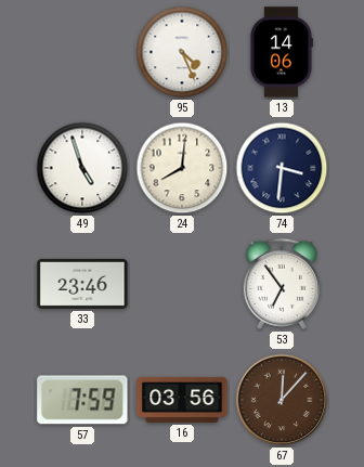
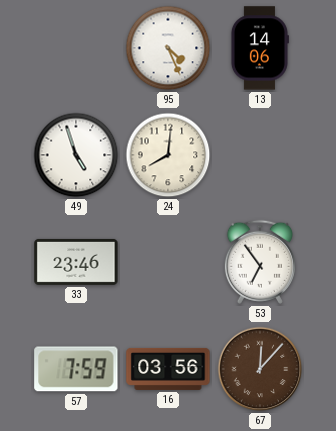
74: 3:31 -> none (282, 168)
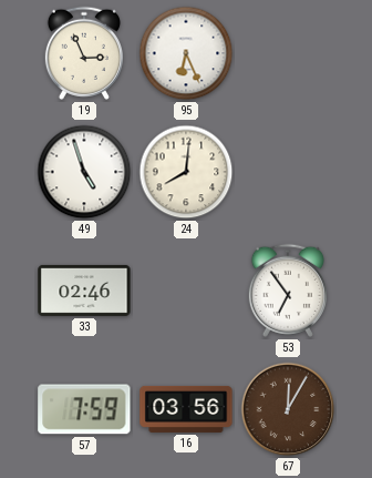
19: none -> 2:56 (84, 53)
95: 4:26 -> 6:26 (186, 53)
13: 14:06 -> none (259, 48)
33: 23:46 -> 02:46 (84, 291)
67: 12:07 -> 12:05 (288, 409)
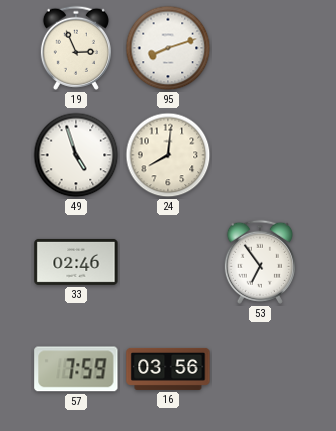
95: 6:26 -> 8:12 (168, 48)
67: 12:05 -> none (288, 409)
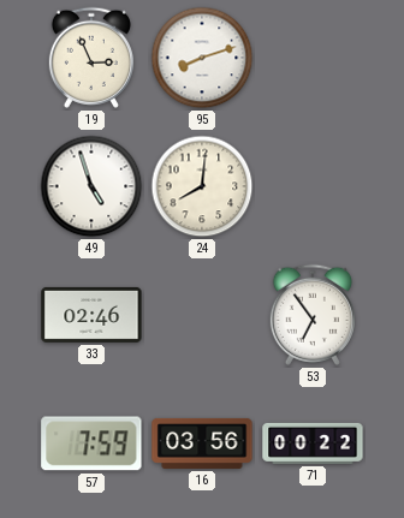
71: none -> 00:22 (313, 443)
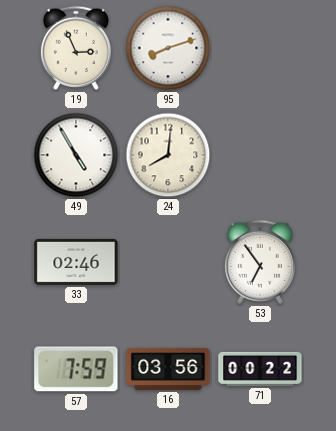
49: 4:57 -> 4:55 (76, 155)
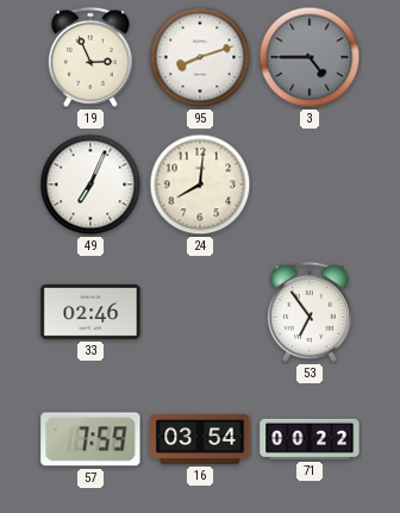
3: none -> 4:45 (310, 57)
49: 4:55 -> 7:04 (90, 184)
16: 03:56 -> 03:54 (200, 439)
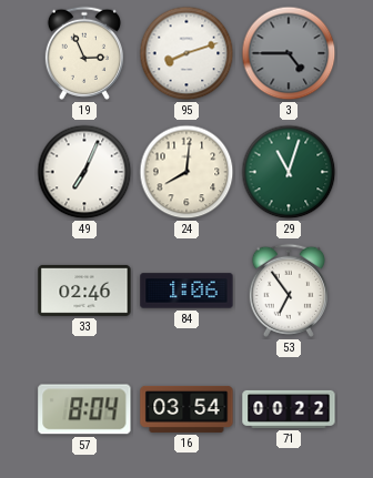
29: none -> 11:03 (289, 172)
84: none -> 1:06 (186, 291)
57: 7:59 -> 8:04 (84, 409)
